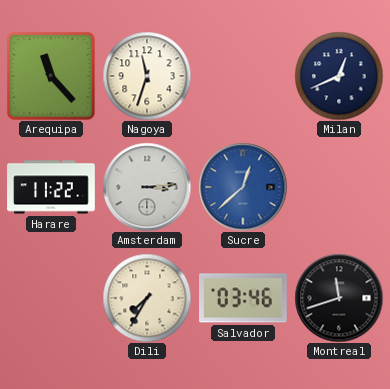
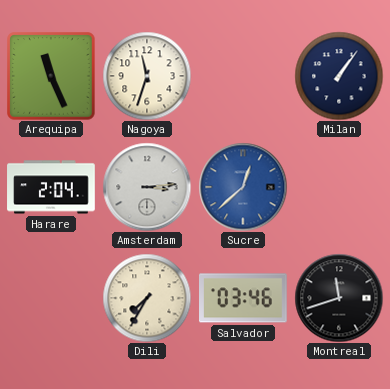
Arequipa: 11:23 -> 11:26 (51, 76)
Milan: 12:41 -> 1:06 (339, 76)
Harare: 11:22 -> 2:04 (51, 187)
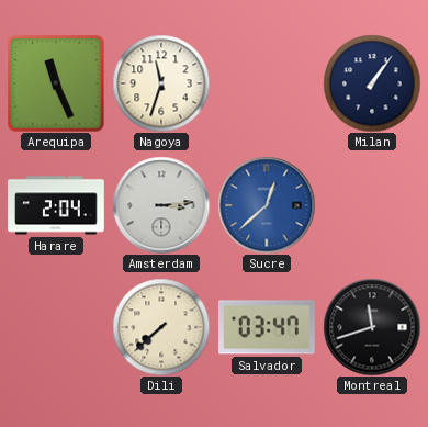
Dili: 7:35 -> 7:38 (161, 327)
Salvador: 03:46 -> 03:47 (268, 327)
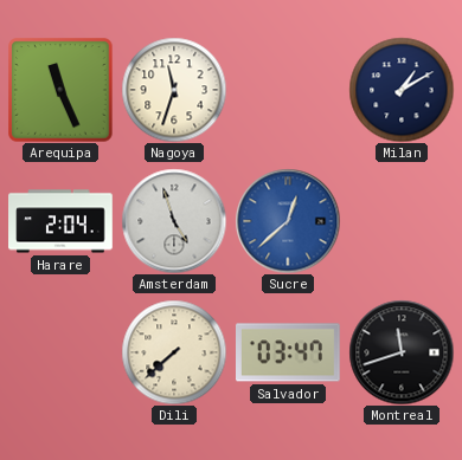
Milan: 1:06 -> 1:10 (402, 90)
Amsterdam: 3:14 -> 4:57 (174, 221)
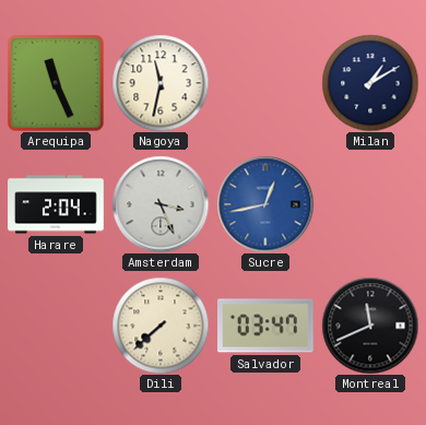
Nagoya: 11:33 -> 11:32 (161, 83)
Amsterdam: 4:57 -> 3:26 (161, 204)
Sucre: 12:38 -> 12:43 (265, 204)
Montreal: 11:42 -> 11:41 (370, 326)
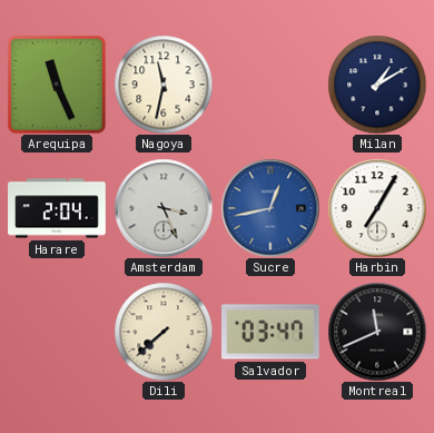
Harbin: none -> 7:05 (377, 208)
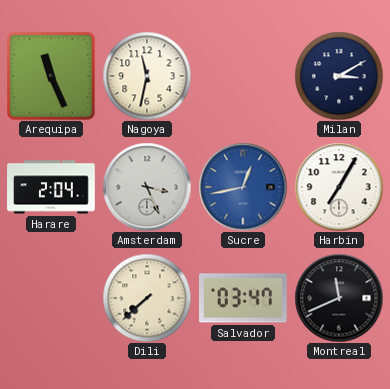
Milan: 1:10 -> 3:10 (339, 76)
